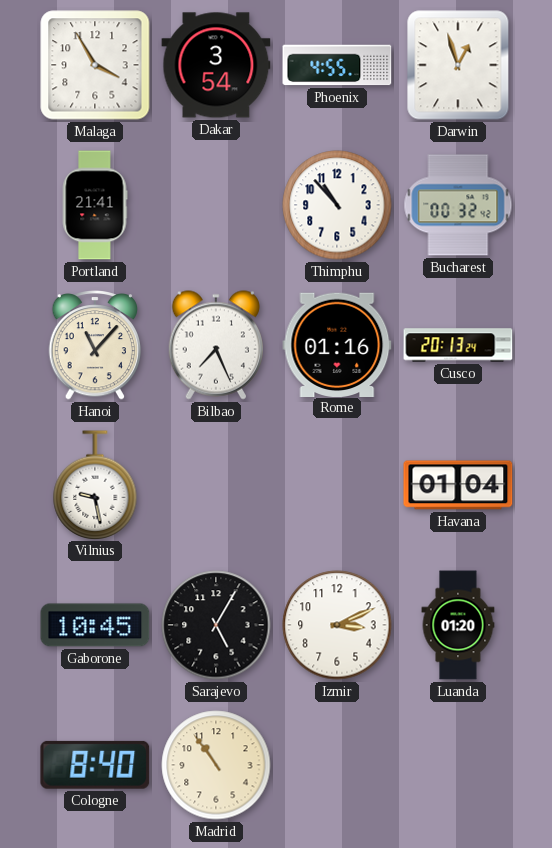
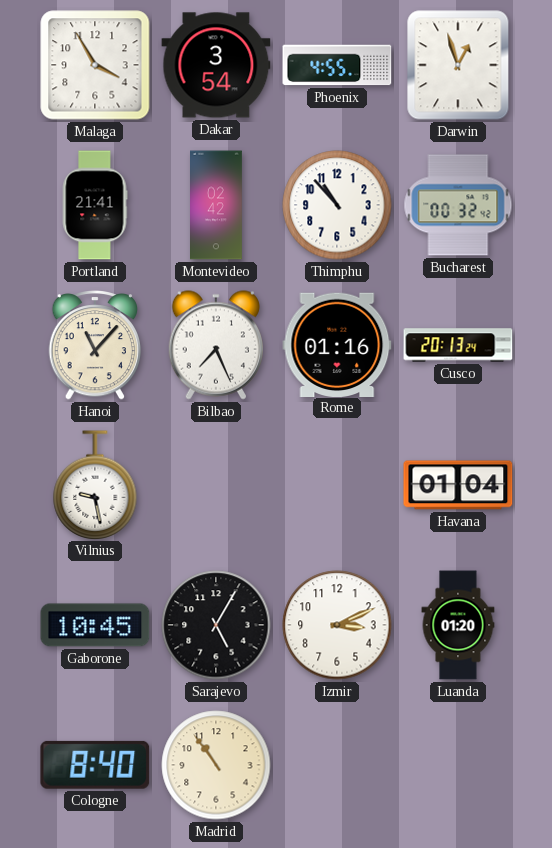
Montevideo: none -> 02:42 (217, 205)
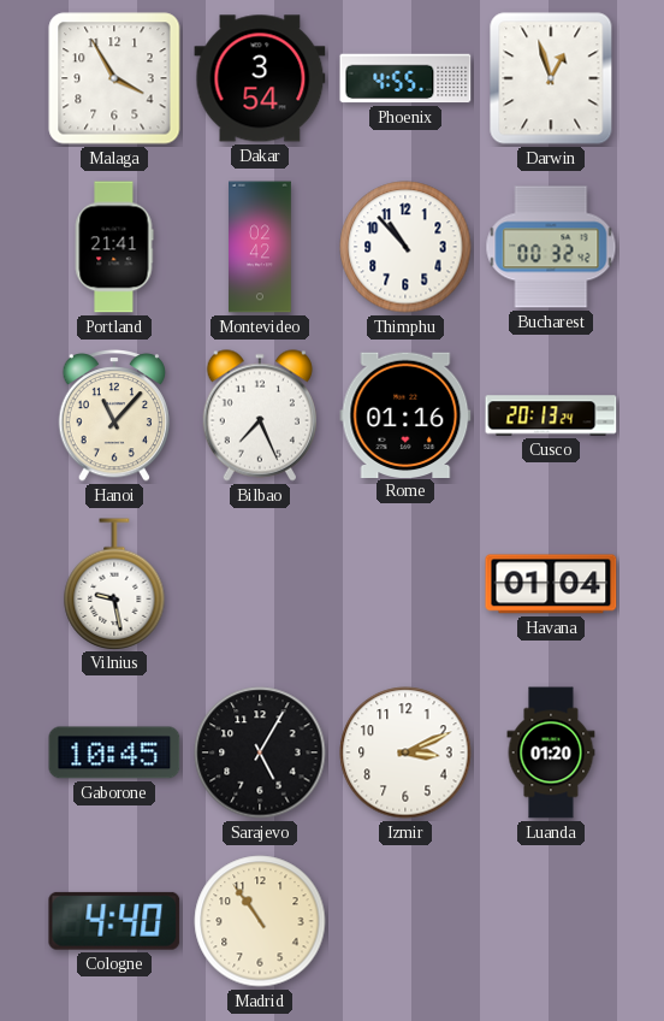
Cologne: 8:40 -> 4:40 (114, 921)
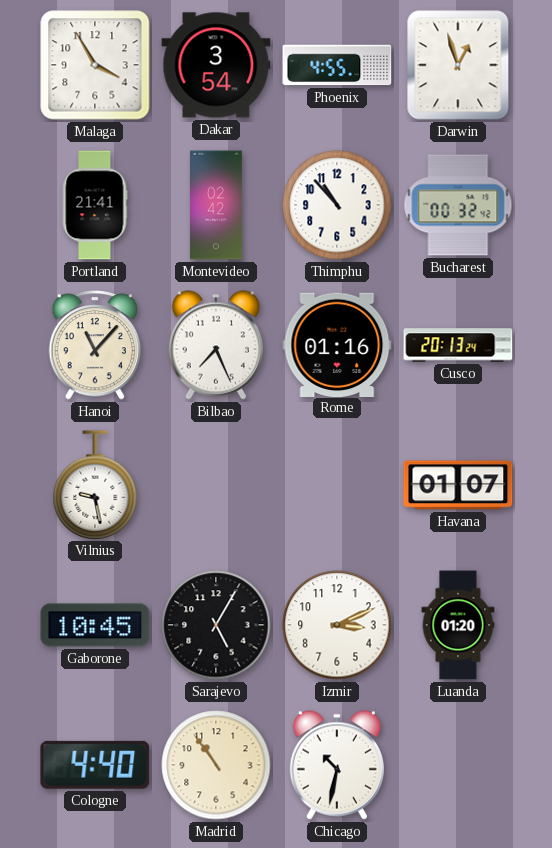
Havana: 01:04 -> 01:07 (458, 485)
Chicago: none -> 10:32 (337, 765)
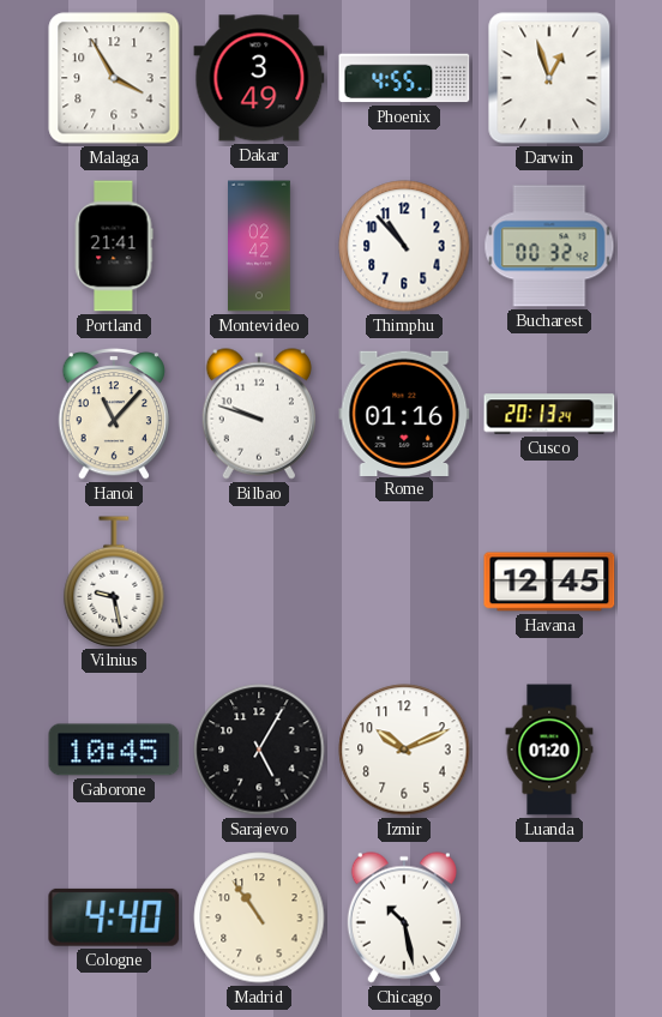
Dakar: 3:54 -> 3:49 (259, 78)
Bilbao: 7:26 -> 9:48 (259, 414)
Havana: 01:07 -> 12:45 (549, 582)
Izmir: 3:11 -> 10:11 (404, 750)
Chicago: 10:32 -> 10:28 (404, 917)
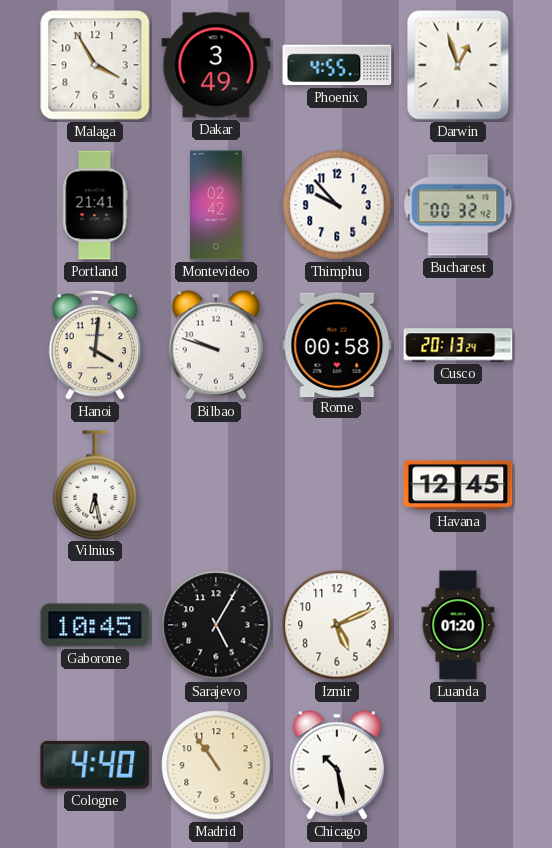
Thimphu: 10:53 -> 9:53 (337, 205)
Hanoi: 11:07 -> 4:01 (95, 345)
Rome: 01:16 -> 00:58 (337, 344)
Vilnius: 9:28 -> 6:28 (95, 485)
Izmir: 10:11 -> 5:11 (337, 625)
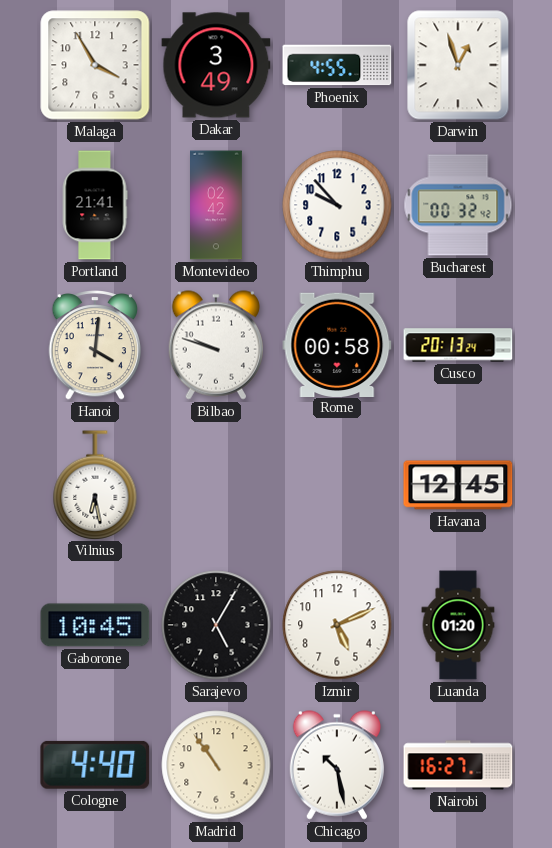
Nairobi: none -> 16:27 (458, 765)
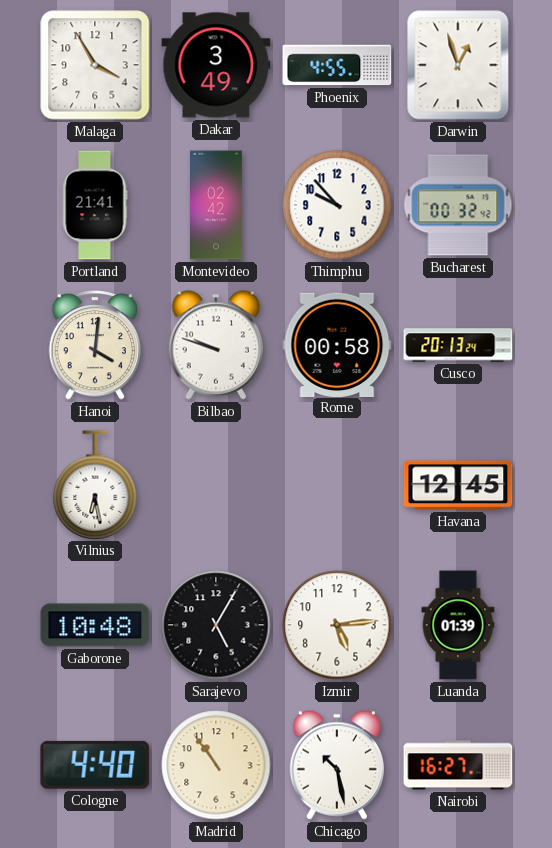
Gaborone: 10:45 -> 10:48 (95, 625)
Izmir: 5:11 -> 5:14 (337, 625)
Luanda: 01:20 -> 01:39 (458, 625)
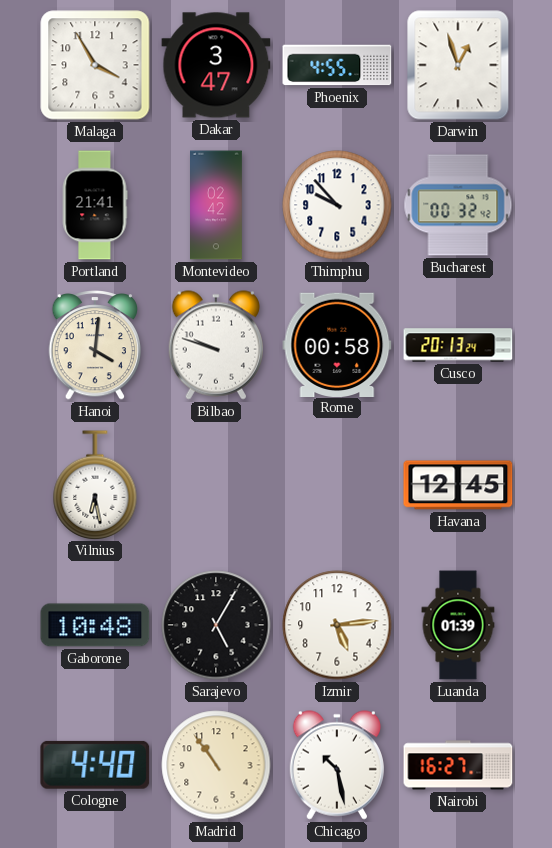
Dakar: 3:49 -> 3:47 (216, 65)
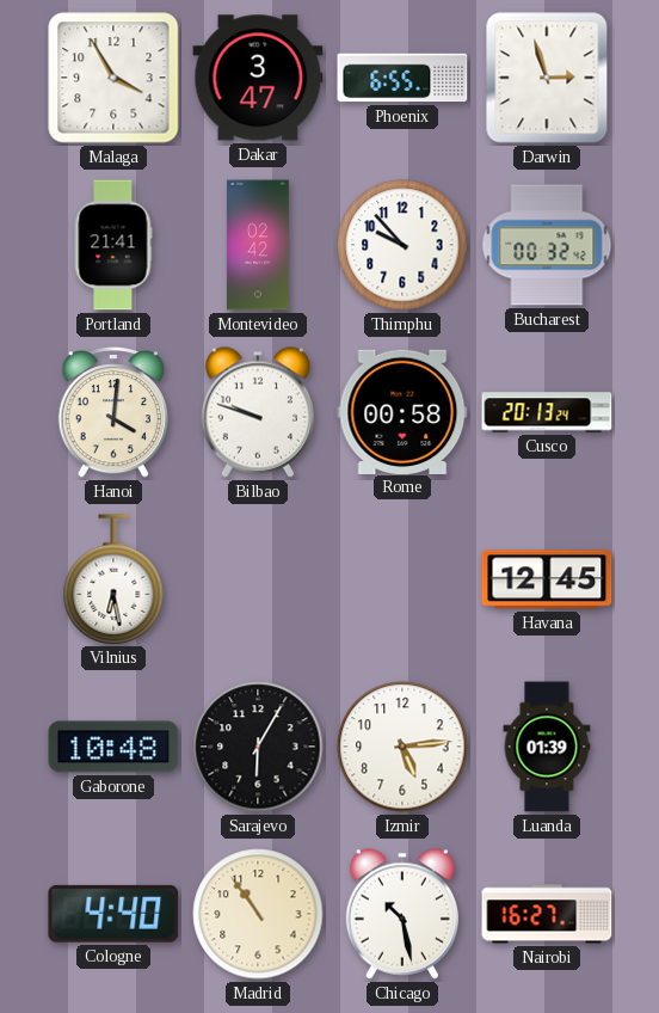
Phoenix: 4:55 -> 6:55 (402, 78)
Darwin: 12:57 -> 2:57 (547, 78)
Sarajevo: 5:05 -> 6:05 (258, 747)
